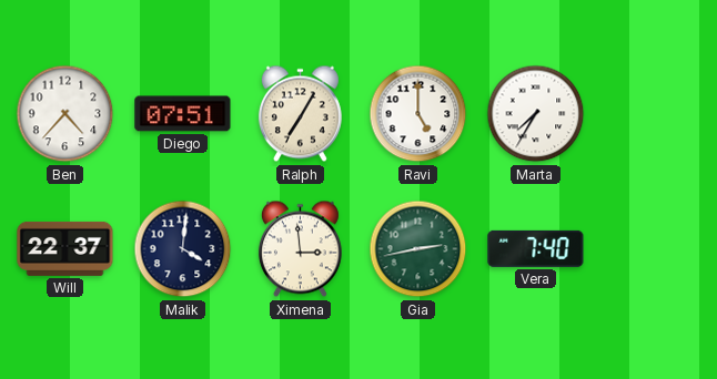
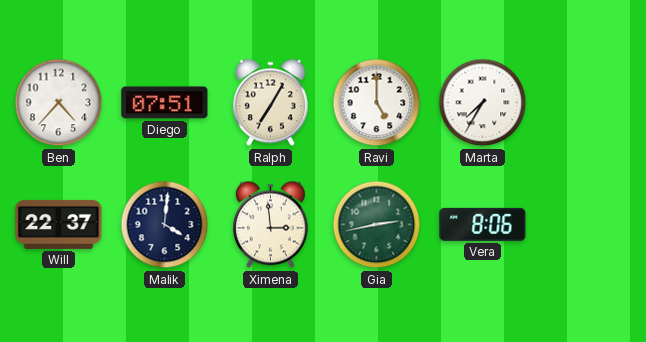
Vera: 7:40 -> 8:06 (483, 224)
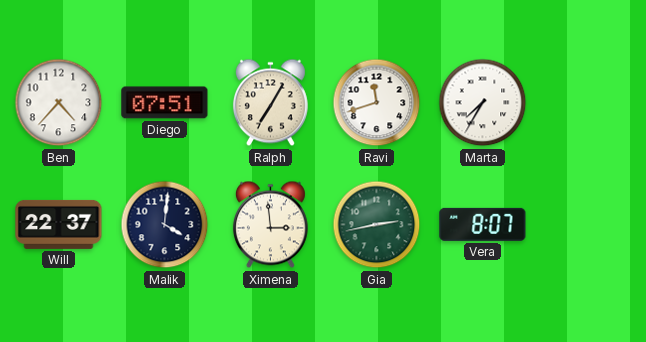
Ravi: 5:00 -> 11:42 (377, 103)
Vera: 8:06 -> 8:07 (483, 224)
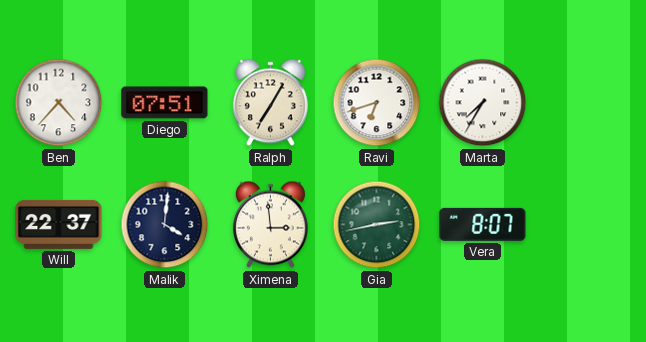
Ravi: 11:42 -> 6:42 (377, 103)
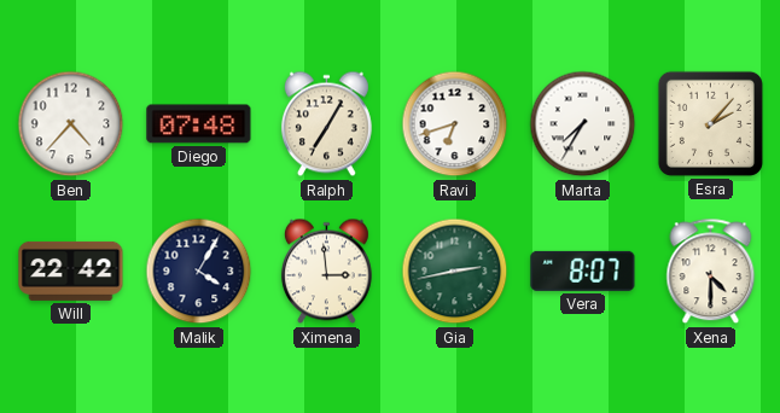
Diego: 07:51 -> 07:48 (199, 124)
Esra: none -> 2:07 (710, 123)
Will: 22:37 -> 22:42 (71, 271)
Malik: 4:01 -> 4:05 (199, 272)
Xena: none -> 4:30 (711, 272)
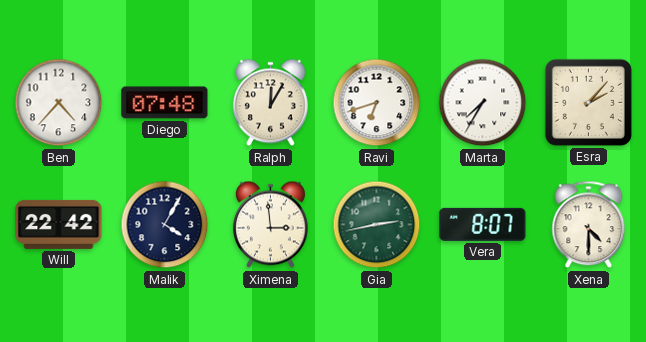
Ralph: 7:05 -> 12:05 (270, 103)
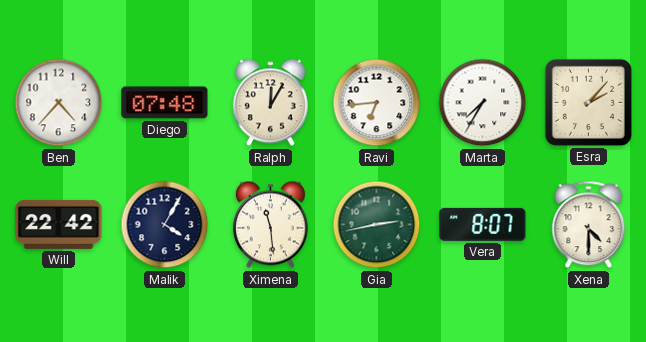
Ravi: 6:42 -> 6:44 (377, 103)
Ximena: 2:59 -> 11:29 (270, 225)
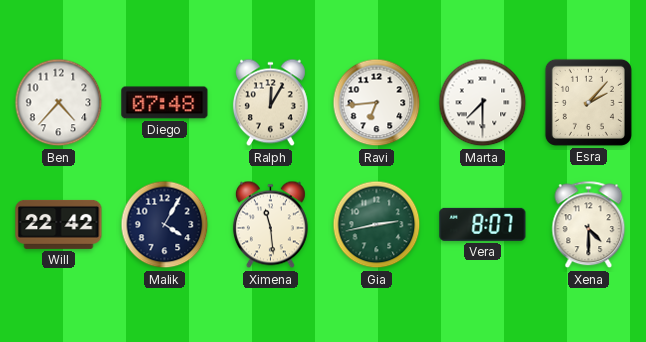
Marta: 7:35 -> 7:30 (483, 103)
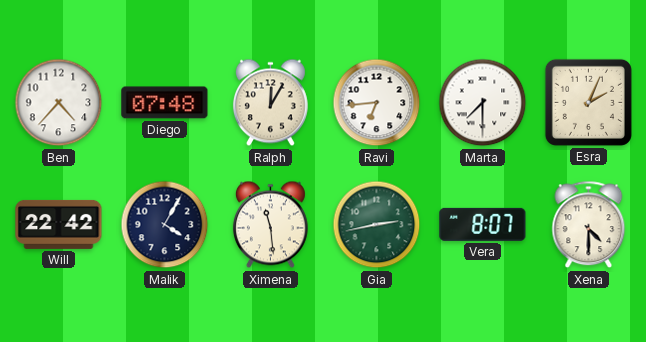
Esra: 2:07 -> 2:04 (588, 102)
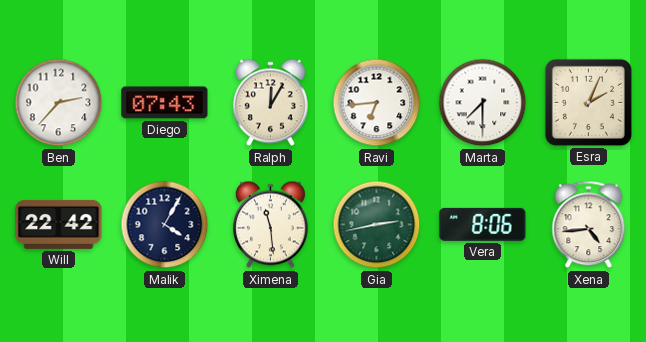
Ben: 4:37 -> 2:37 (59, 103)
Diego: 07:48 -> 07:43 (165, 103)
Vera: 8:07 -> 8:06 (483, 224)
Xena: 4:30 -> 4:44 (589, 225)
